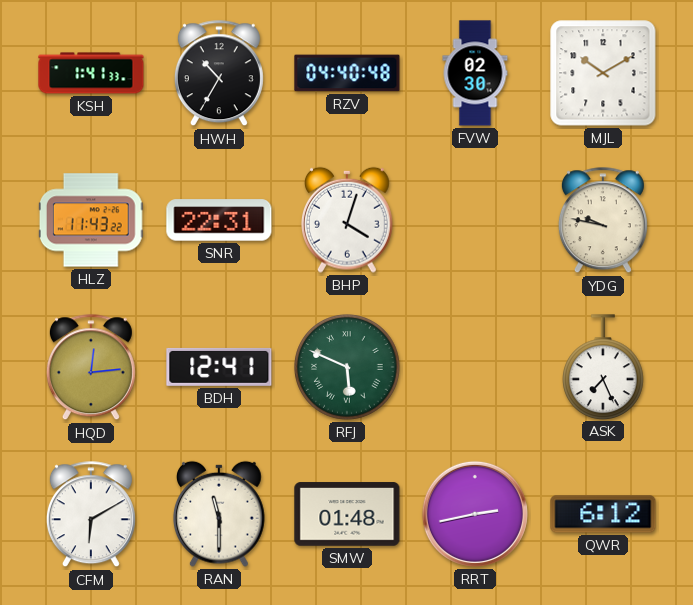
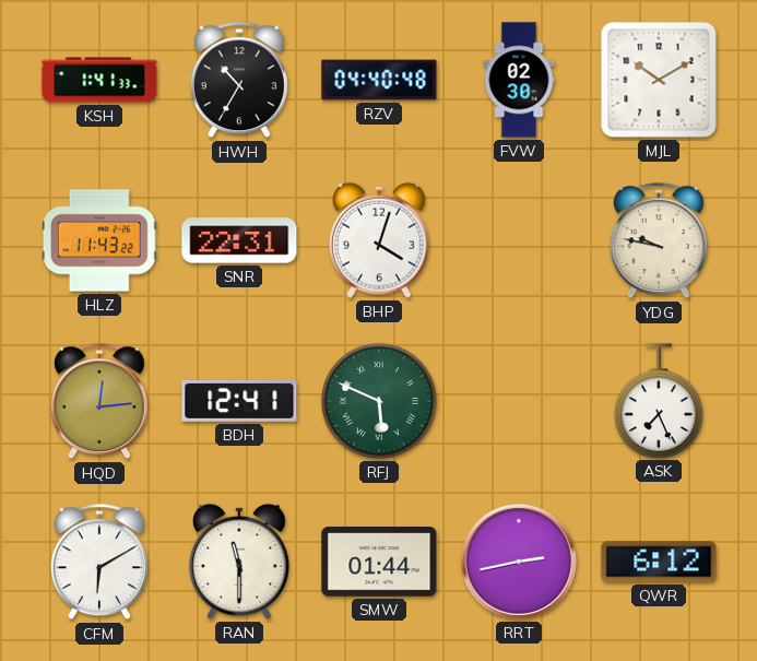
SMW: 01:48 -> 01:44 (379, 562)
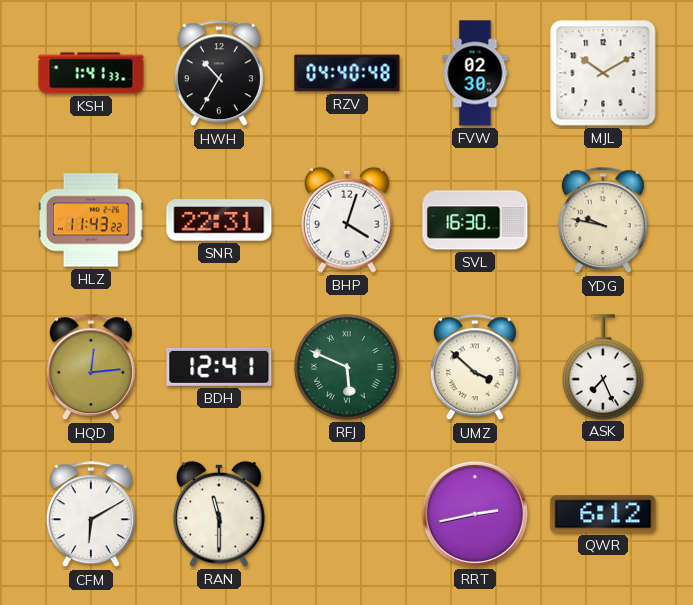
SVL: none -> 16:30 (475, 220)
UMZ: none -> 3:52 (475, 368)
SMW: 01:44 -> none (379, 562)
